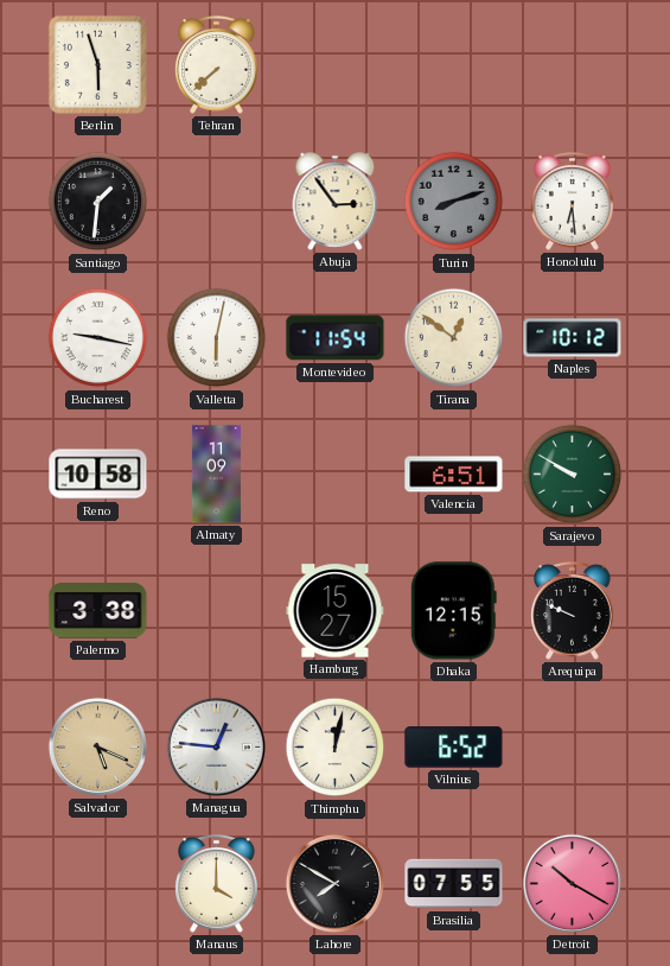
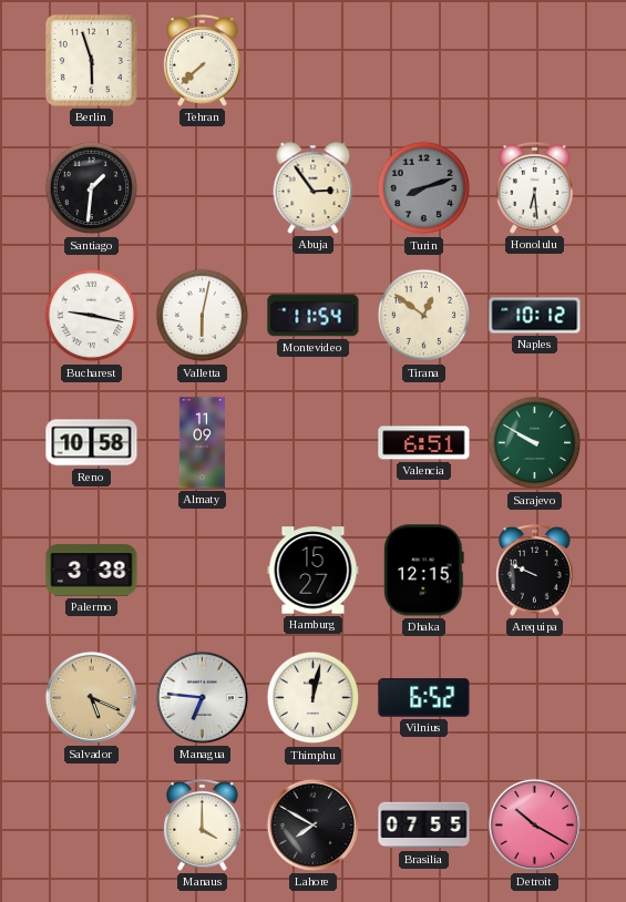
Managua: 12:46 -> 6:46 (202, 697)
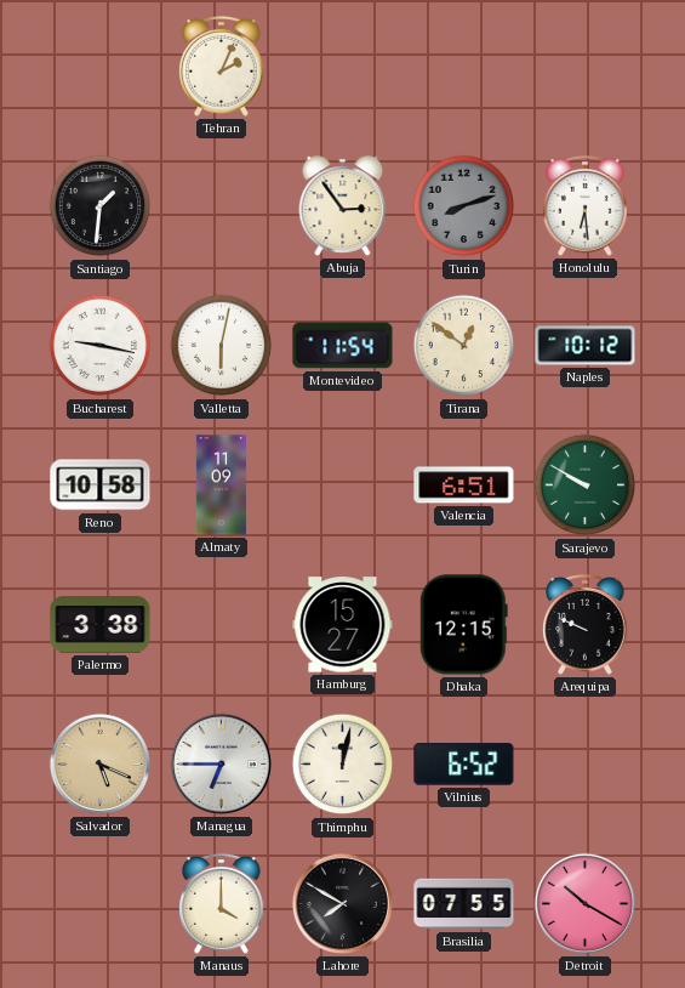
Berlin: 5:57 -> none (91, 60)
Tehran: 7:38 -> 2:04 (222, 67)
Managua: 6:46 -> 6:45 (221, 763)
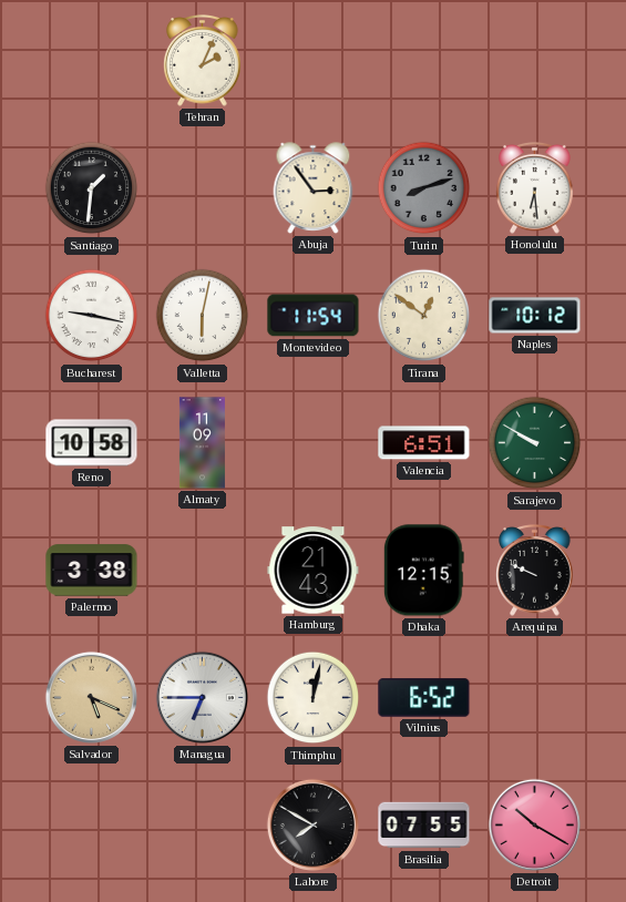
Hamburg: 15:27 -> 21:43 (314, 571)
Manaus: 4:00 -> none (222, 904)
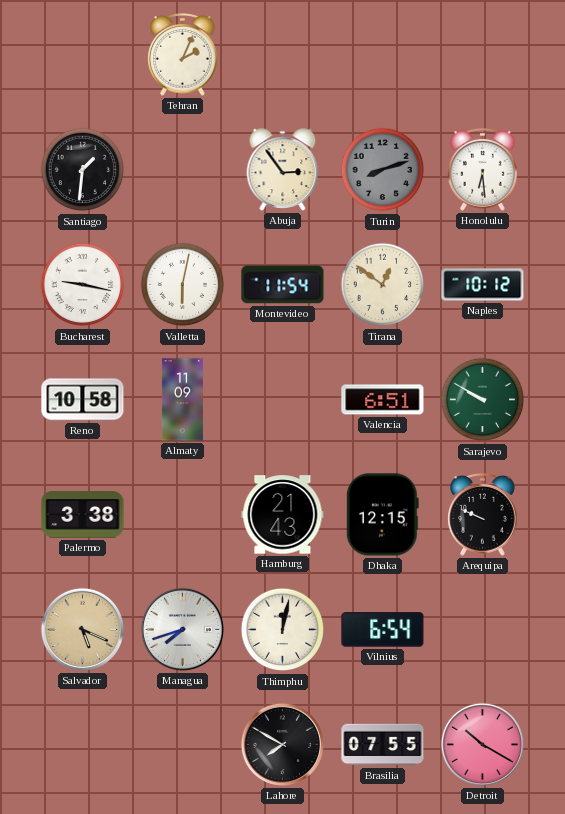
Managua: 6:45 -> 7:42 (182, 629)
Vilnius: 6:52 -> 6:54 (383, 630)
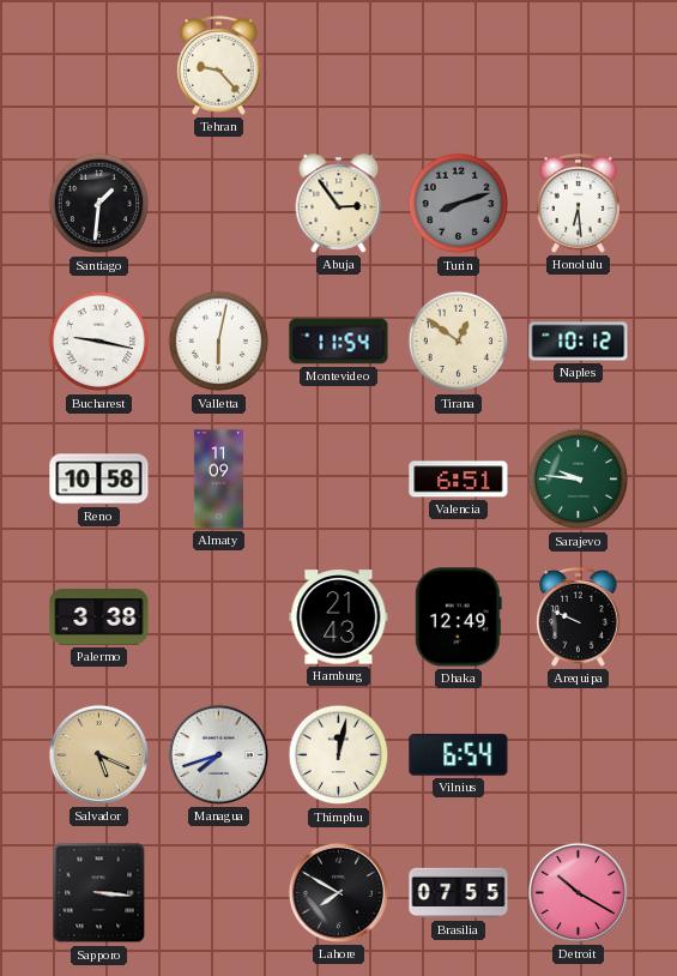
Tehran: 2:04 -> 9:23 (219, 66)
Sarajevo: 9:50 -> 9:46 (579, 480)
Dhaka: 12:15 -> 12:49 (458, 617)
Sapporo: none -> 3:16 (99, 893)
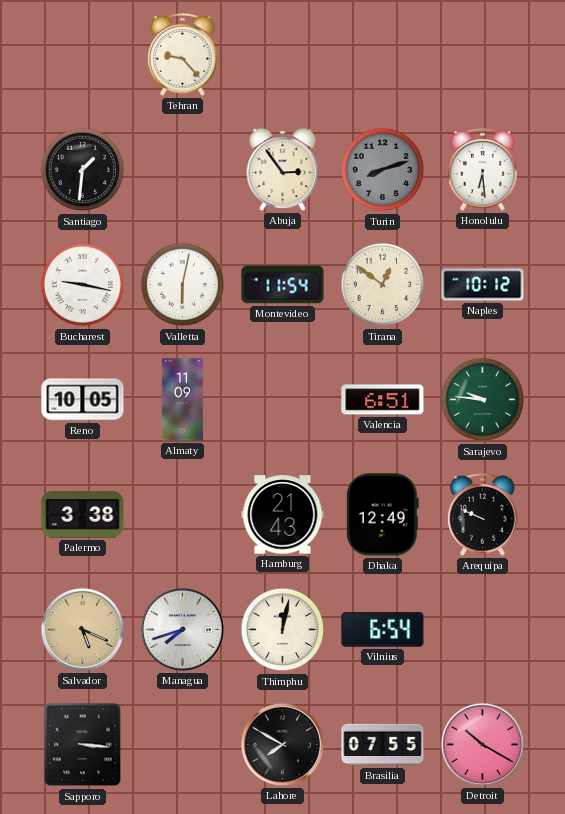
Reno: 10:58 -> 10:05 (83, 400)
